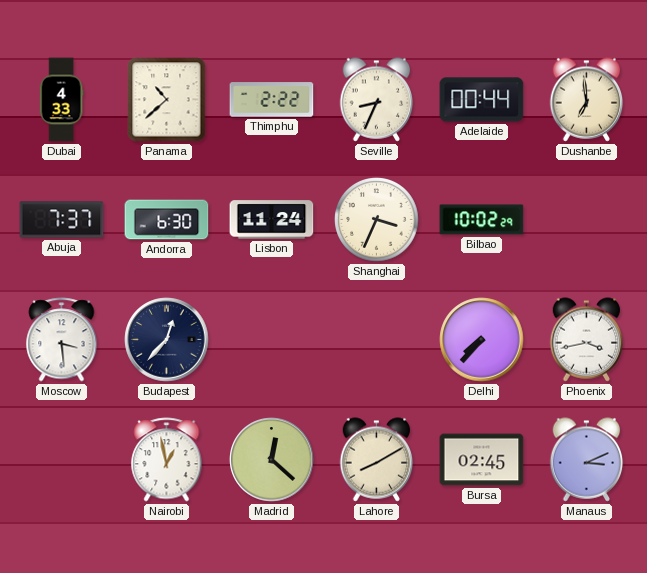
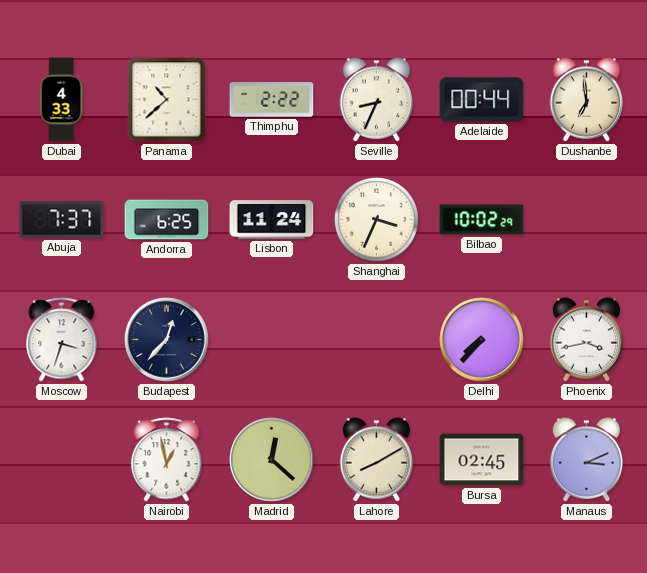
Andorra: 6:30 -> 6:25 (167, 220)
Moscow: 3:29 -> 3:33 (62, 340)
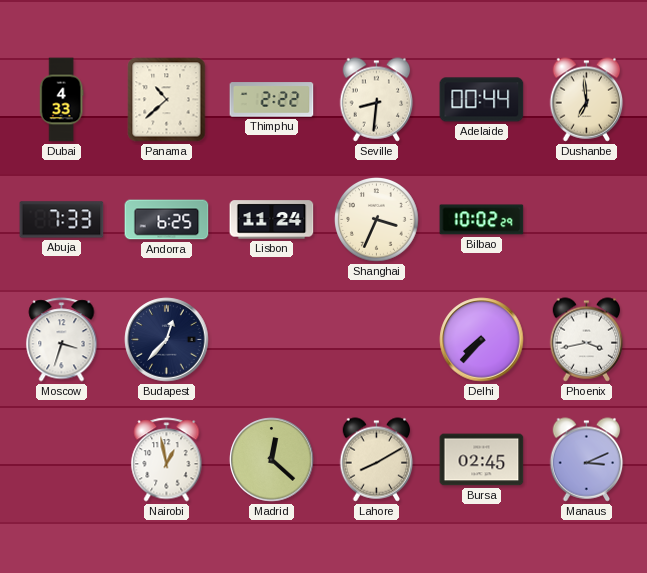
Seville: 8:34 -> 8:31 (377, 100)
Abuja: 7:37 -> 7:33 (62, 220)
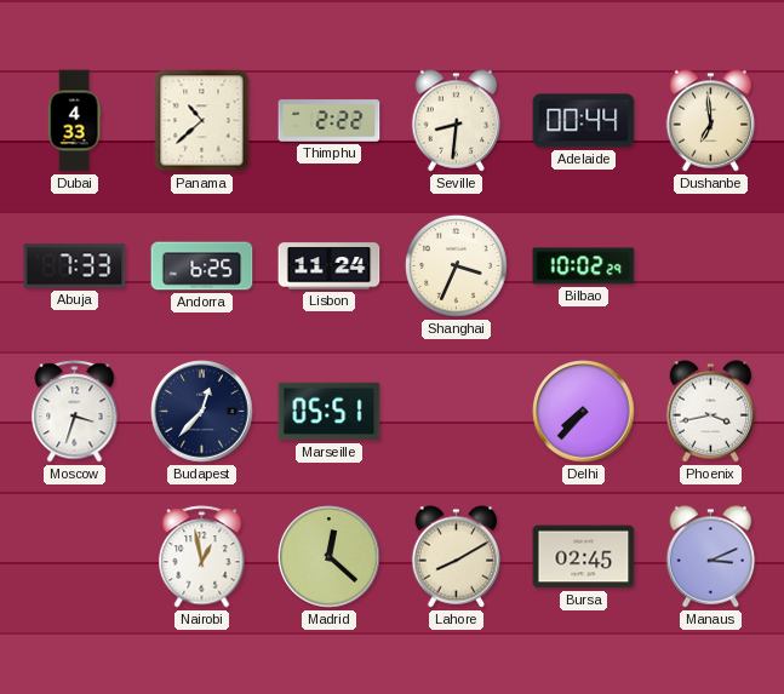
Marseille: none -> 05:51 (330, 412)
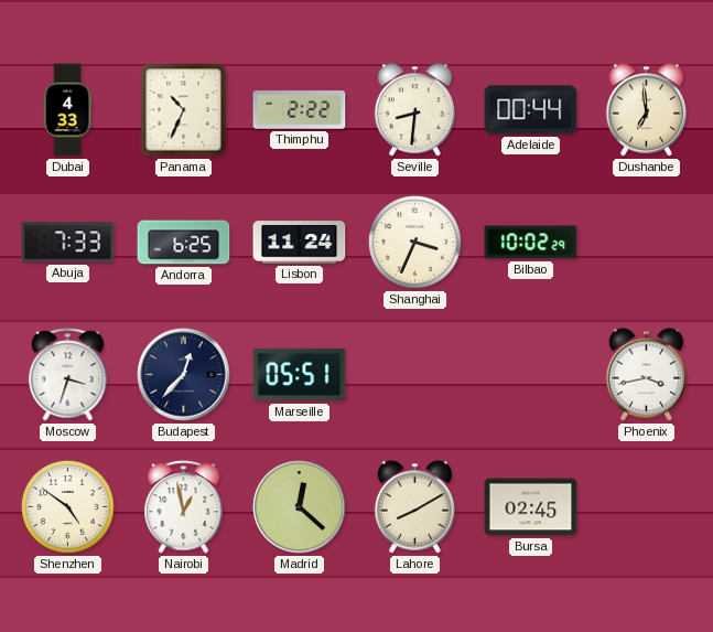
Panama: 10:38 -> 10:34 (184, 110)
Delhi: 7:37 -> none (584, 412)
Shenzhen: none -> 4:51 (68, 507)
Manaus: 3:11 -> none (711, 557)
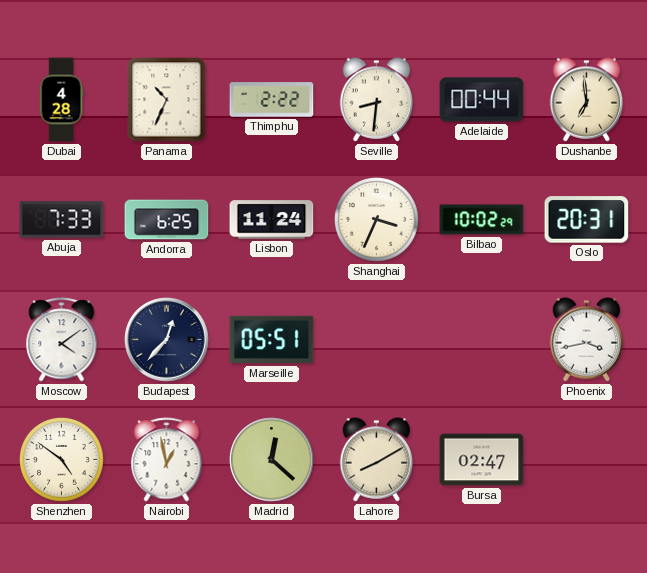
Dubai: 4:33 -> 4:28 (61, 100)
Oslo: none -> 20:31 (587, 220)
Moscow: 3:33 -> 4:09 (62, 340)
Bursa: 02:45 -> 02:47 (482, 460)
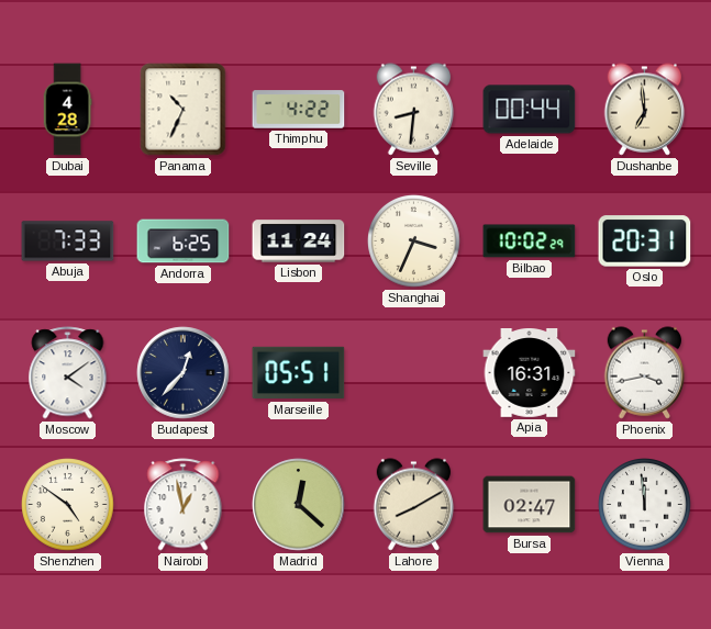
Thimphu: 2:22 -> 4:22 (299, 110)
Apia: none -> 16:31 (530, 373)
Vienna: none -> 11:59 (645, 505)
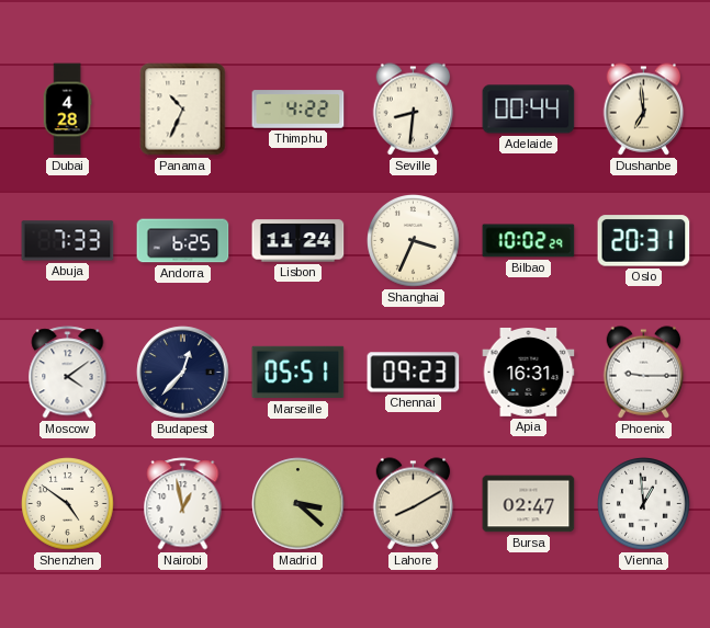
Chennai: none -> 09:23 (414, 373)
Phoenix: 3:43 -> 9:15 (644, 373)
Madrid: 12:22 -> 3:22 (298, 504)
Vienna: 11:59 -> 12:59 (644, 504)
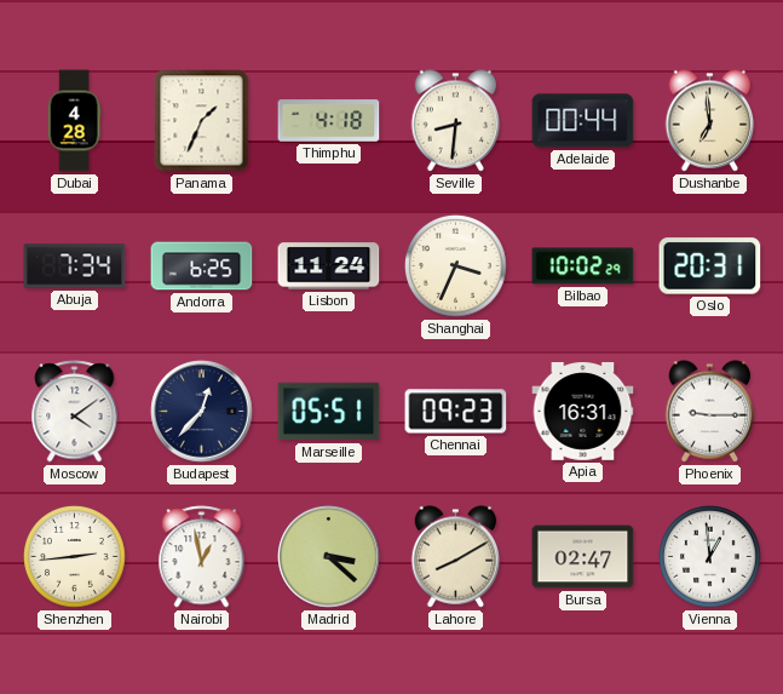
Panama: 10:34 -> 1:34 (202, 121)
Thimphu: 4:22 -> 4:18 (329, 121)
Abuja: 7:33 -> 7:34 (75, 266)
Shenzhen: 4:51 -> 2:44 (75, 557)
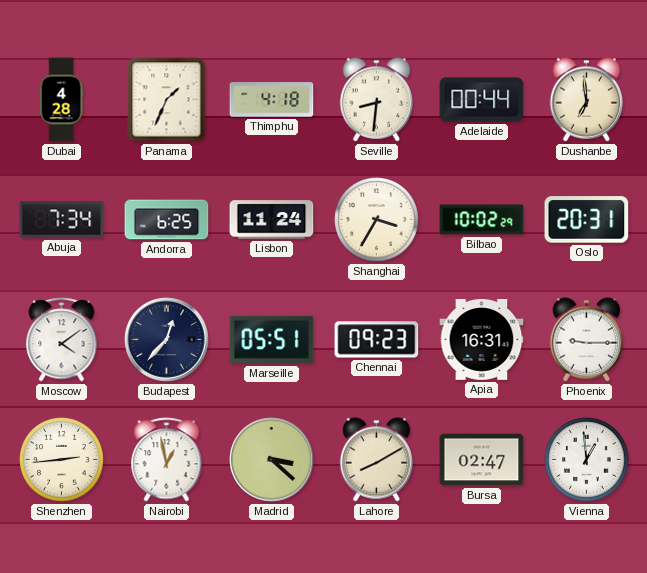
Shanghai: 3:34 -> 3:35 (377, 220)
